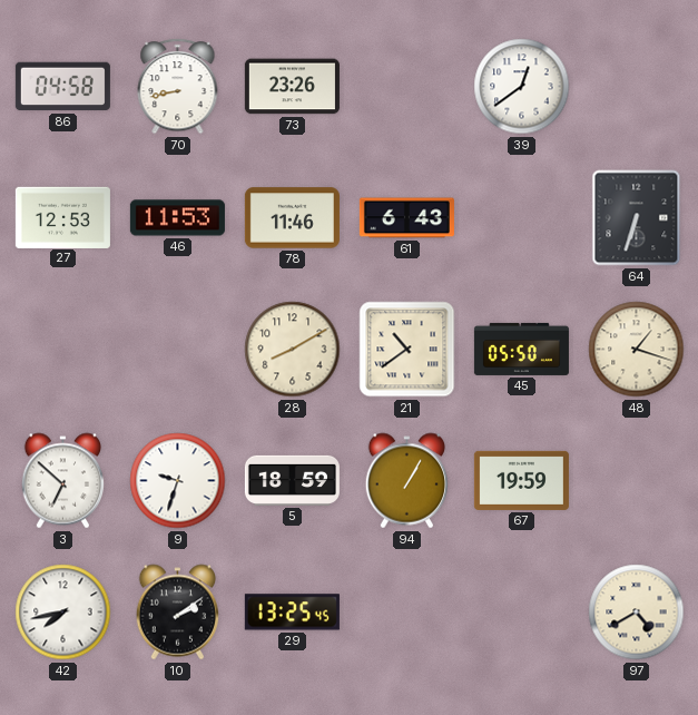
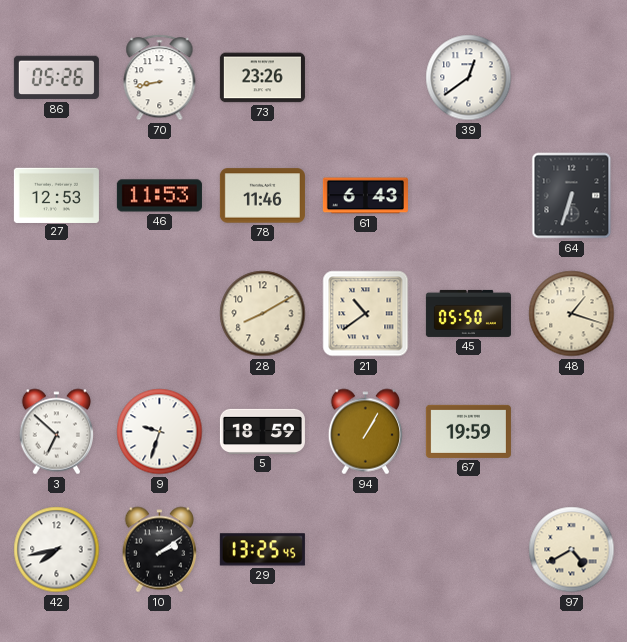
86: 04:58 -> 05:26 (56, 78)
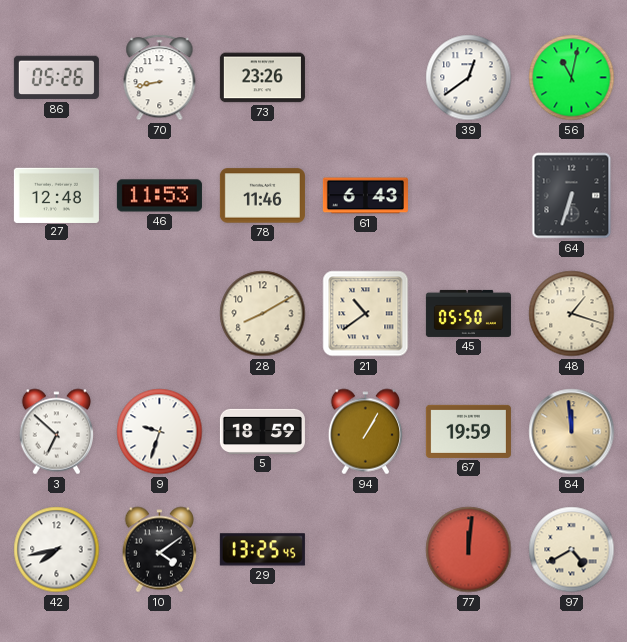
56: none -> 11:02 (572, 78)
27: 12:53 -> 12:48 (56, 195)
84: none -> 11:59 (572, 432)
10: 2:09 -> 4:09 (160, 550)
77: none -> 12:01 (469, 550)
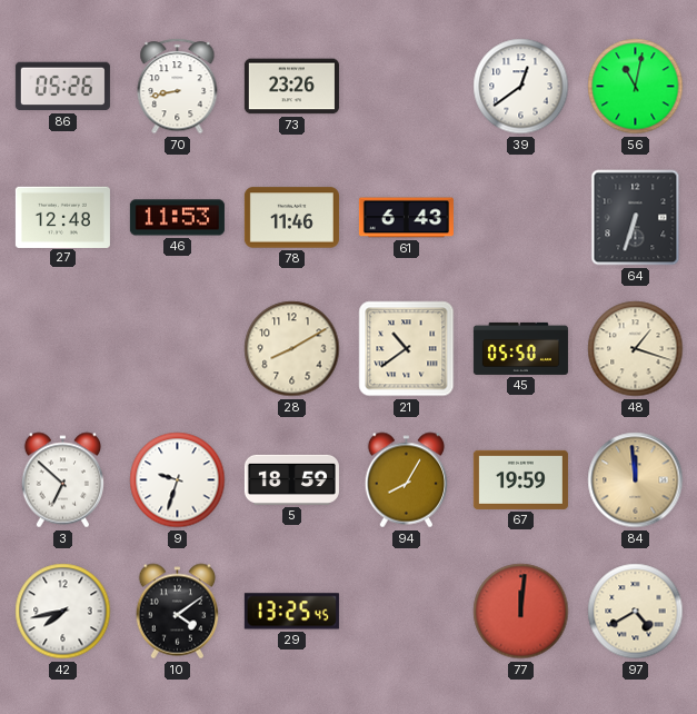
94: 1:05 -> 8:05 (407, 480)
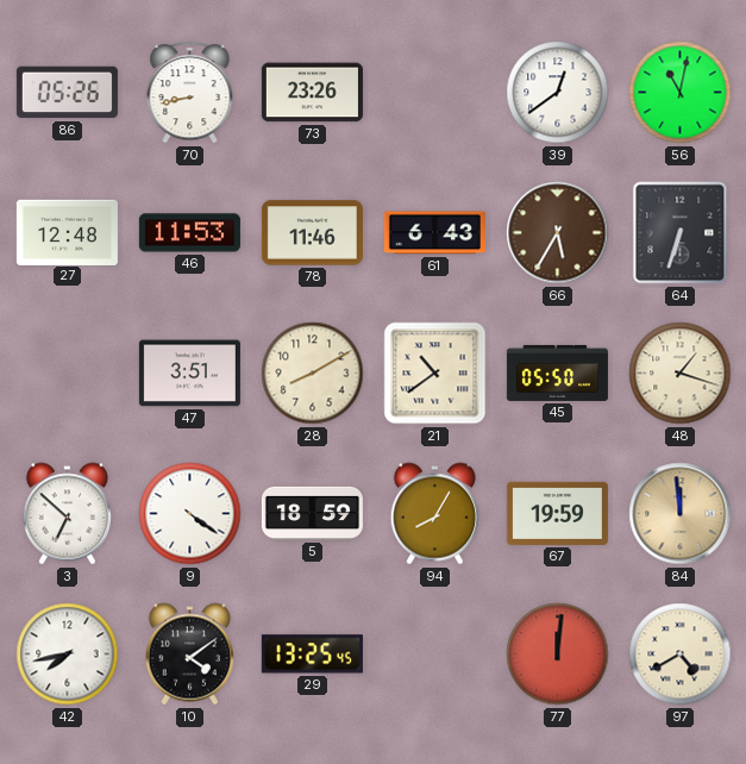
66: none -> 5:35 (558, 233)
47: none -> 3:51 (189, 374)
9: 9:33 -> 4:21 (190, 514)
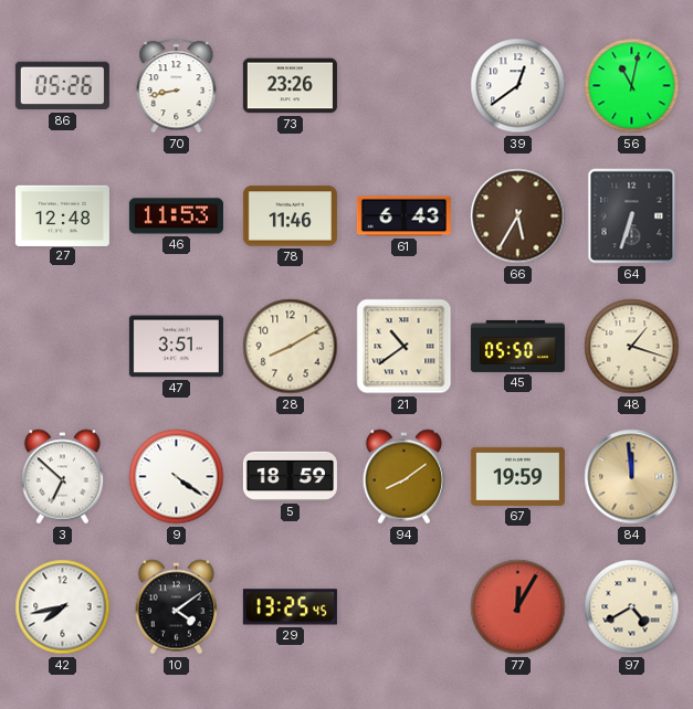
94: 8:05 -> 8:09 (405, 477)
77: 12:01 -> 12:05 (518, 607)
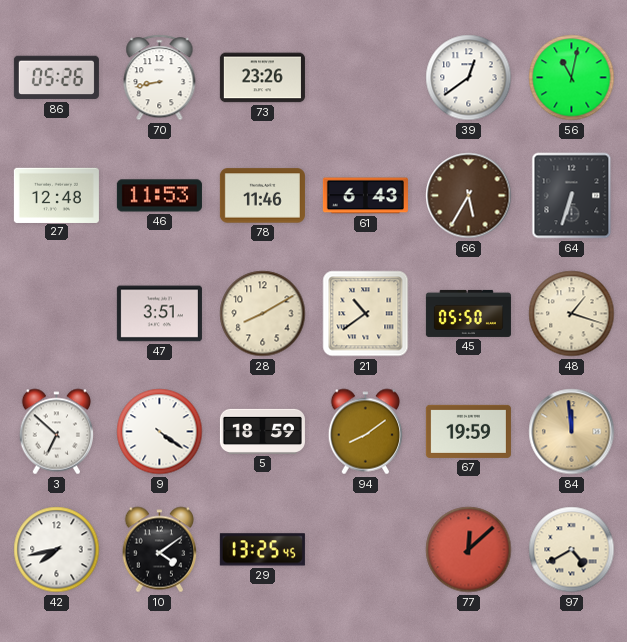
77: 12:05 -> 12:08 (469, 550)
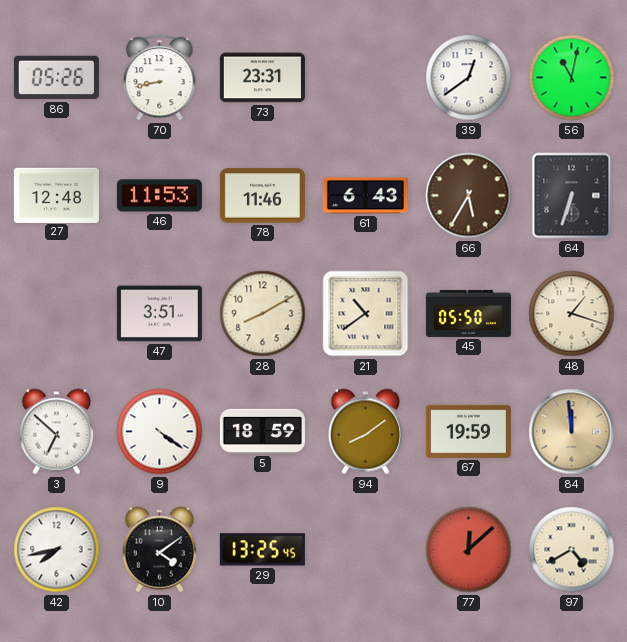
73: 23:26 -> 23:31 (262, 78)
